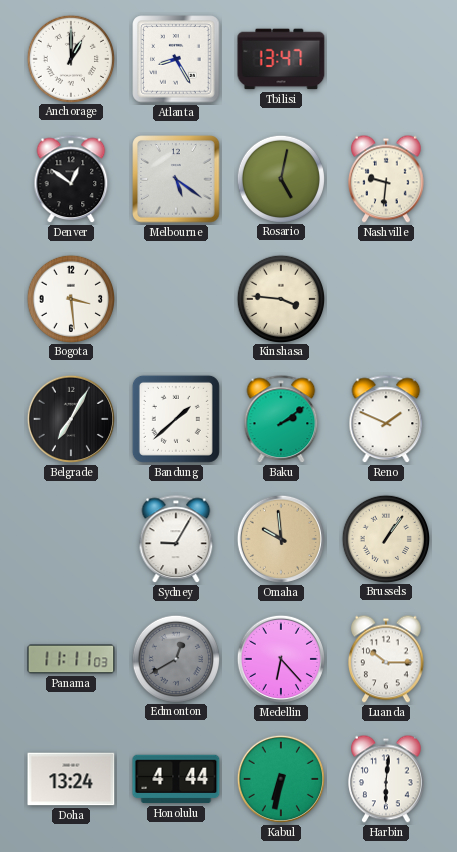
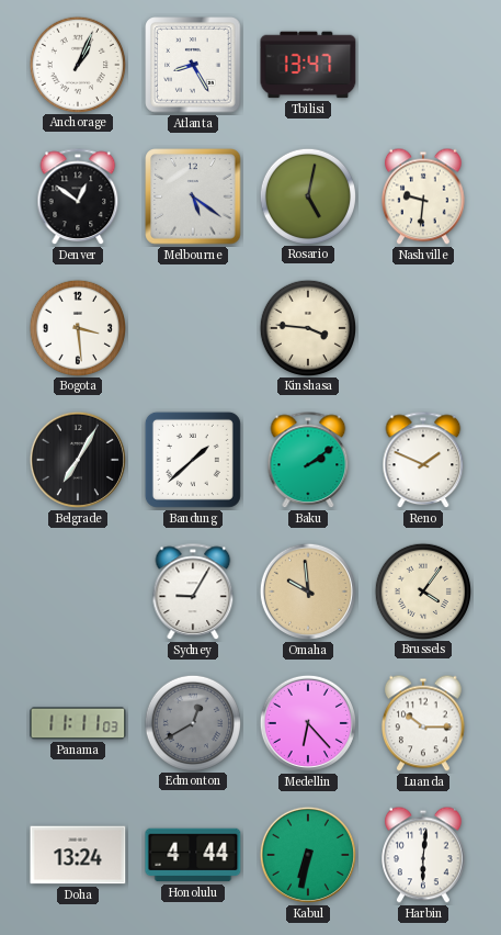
Anchorage: 1:00 -> 1:04 (77, 64)
Brussels: 1:06 -> 4:06 (422, 590)
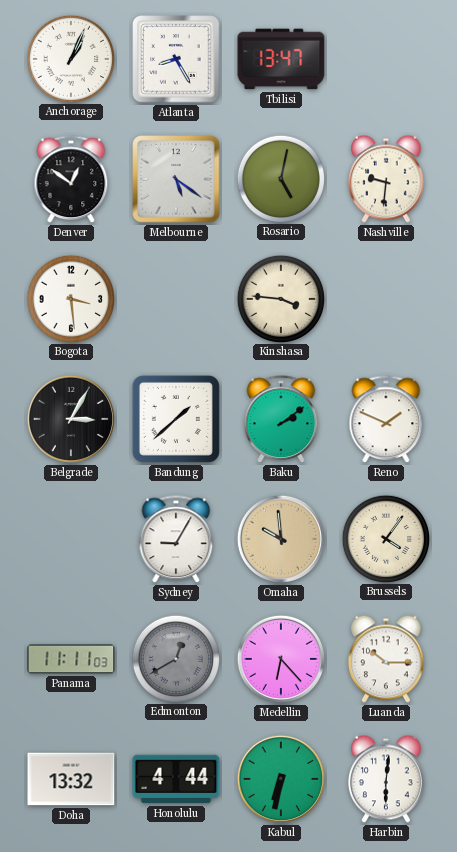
Belgrade: 7:05 -> 3:05 (71, 419)
Doha: 13:24 -> 13:32 (71, 779)
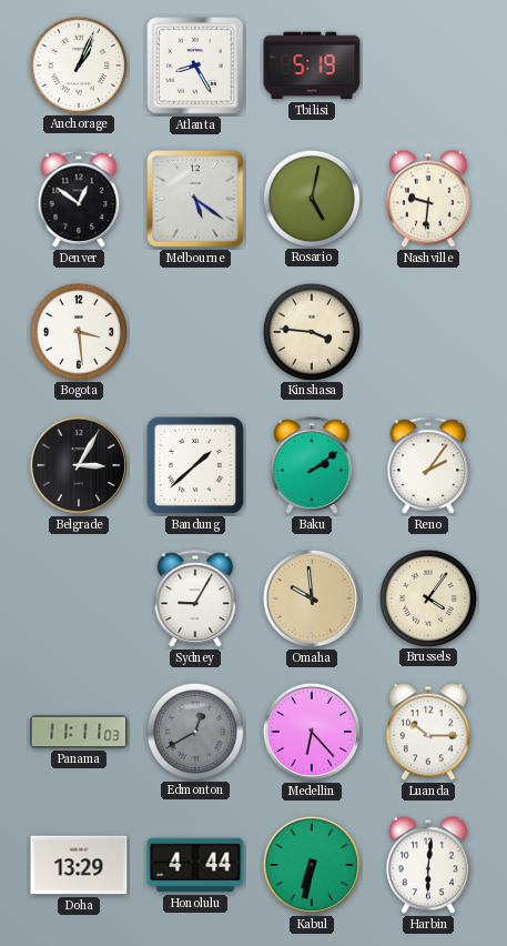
Tbilisi: 13:47 -> 5:19 (312, 66)
Reno: 1:49 -> 2:06 (428, 466)
Doha: 13:32 -> 13:29 (79, 865)
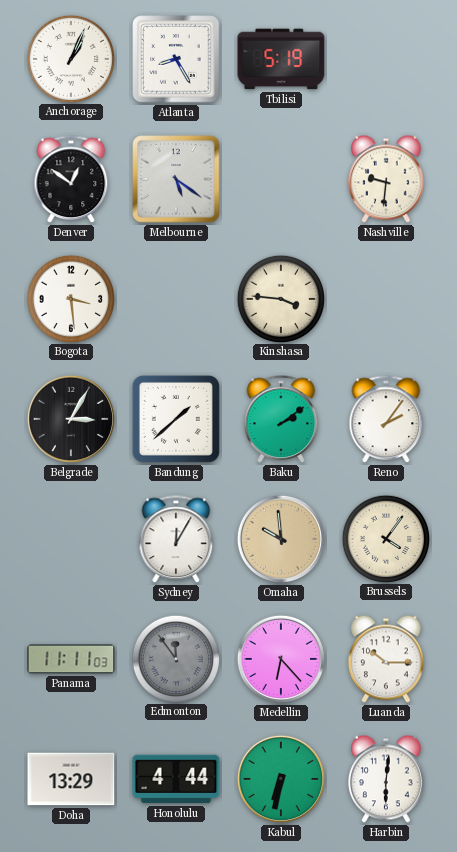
Rosario: 5:02 -> none (311, 198)
Sydney: 9:05 -> 12:05 (176, 540)
Edmonton: 12:40 -> 11:54 (175, 658)
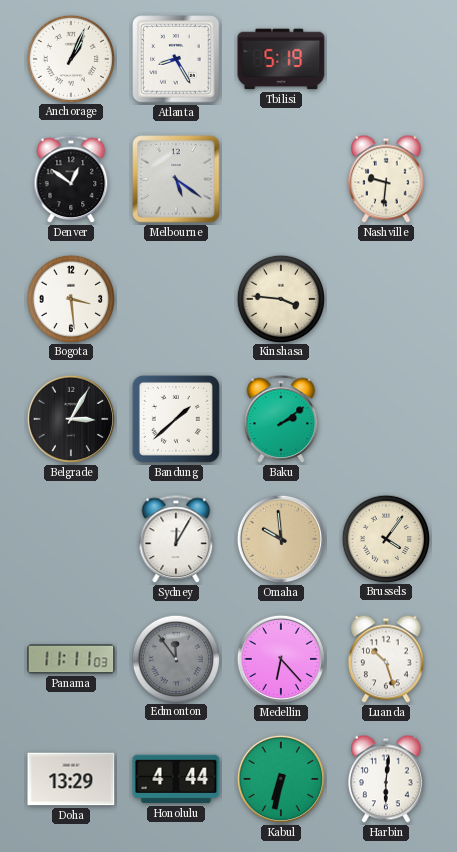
Reno: 2:06 -> none (386, 420)
Luanda: 10:15 -> 10:27 (387, 659)
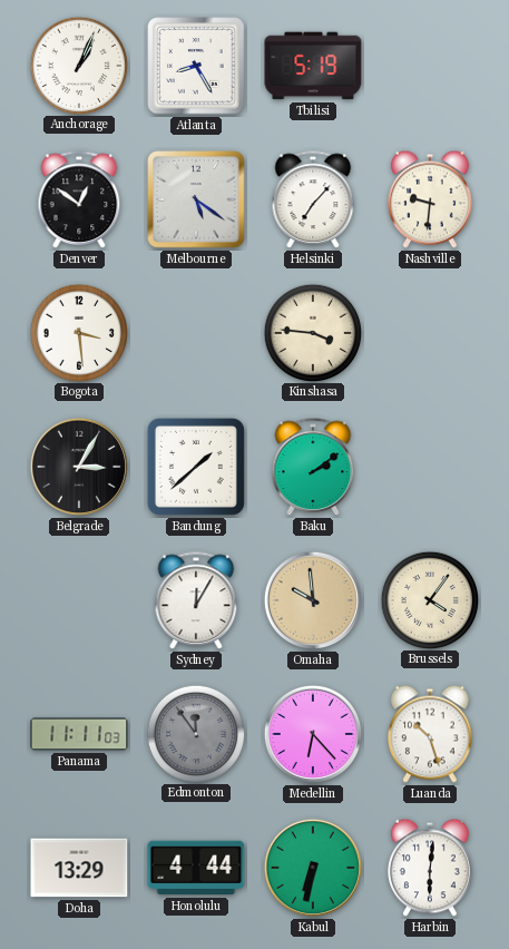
Helsinki: none -> 7:07 (313, 200)
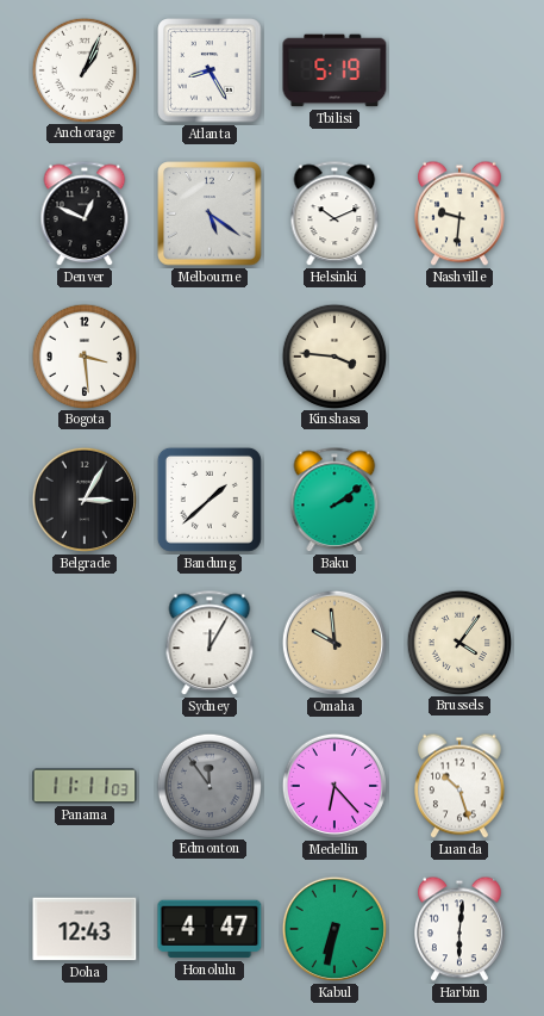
Denver: 12:51 -> 12:49 (85, 215)
Helsinki: 7:07 -> 10:11 (334, 215)
Doha: 13:29 -> 12:43 (85, 929)
Honolulu: 4:44 -> 4:47 (210, 929)
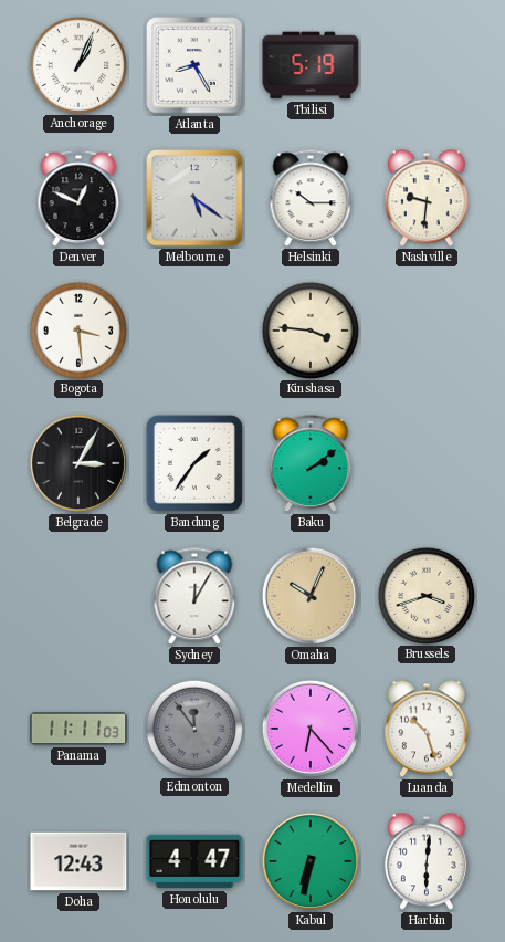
Helsinki: 10:11 -> 10:15 (311, 199)
Bandung: 1:38 -> 1:36 (194, 463)
Omaha: 9:59 -> 10:04 (311, 596)
Brussels: 4:06 -> 3:42 (425, 595)
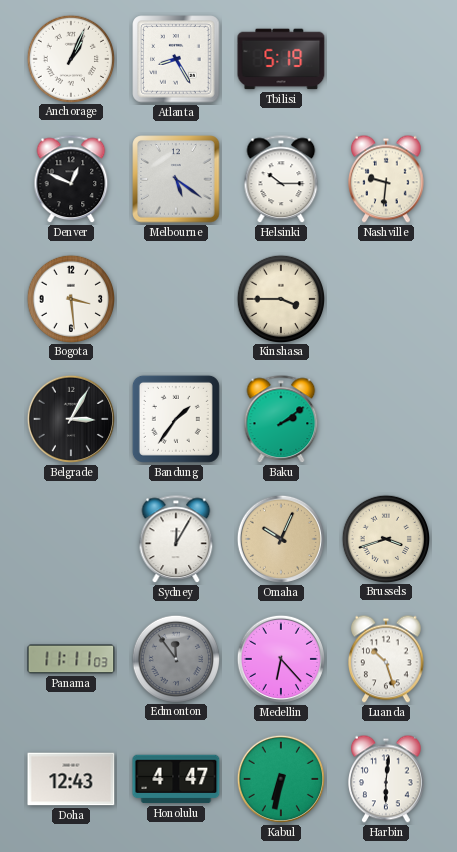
Kinshasa: 3:46 -> 3:45 (280, 298)
